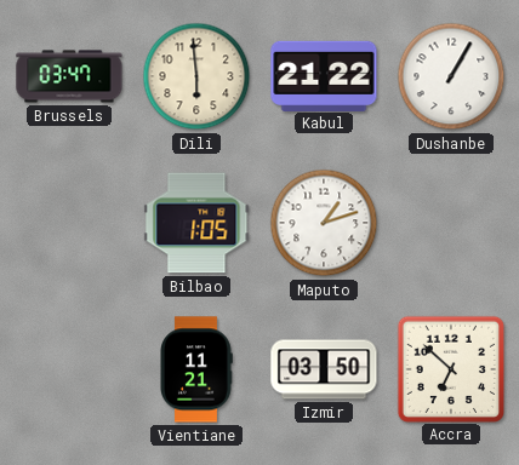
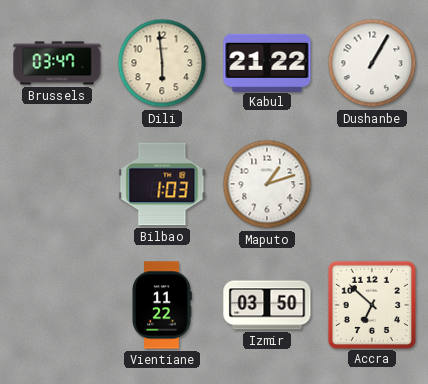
Bilbao: 1:05 -> 1:03 (162, 184)
Vientiane: 11:21 -> 11:22 (162, 305)
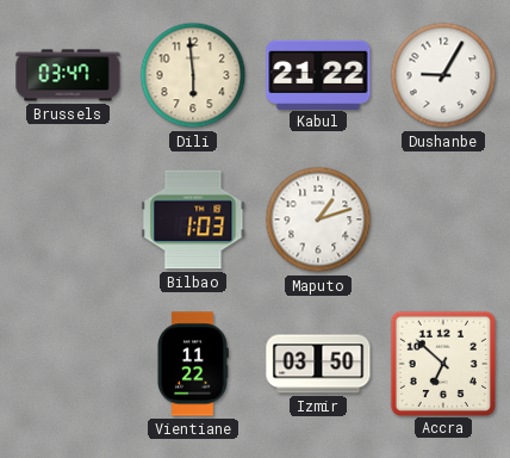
Dushanbe: 1:05 -> 9:05 (443, 75)
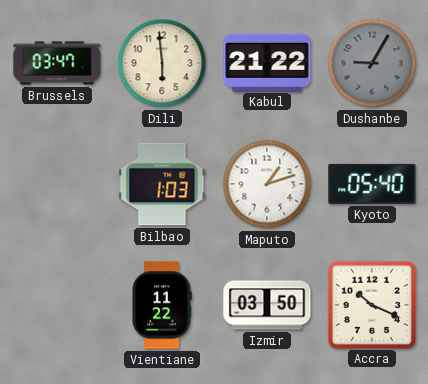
Dushanbe dial: white -> grey (372, 63)
Kyoto: none -> 05:40 (372, 184)
Accra: 6:52 -> 10:19 (371, 304)
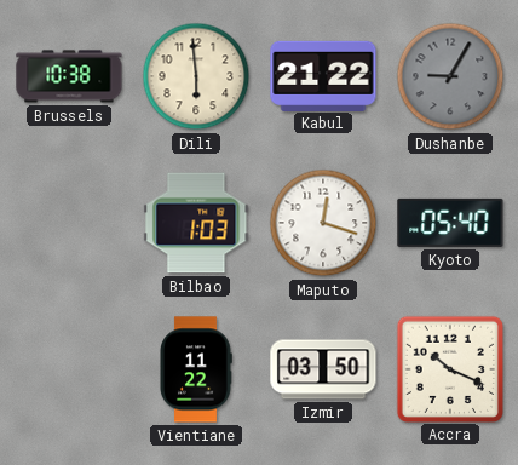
Brussels: 03:47 -> 10:38 (69, 76)
Maputo: 1:12 -> 12:18 (323, 223)
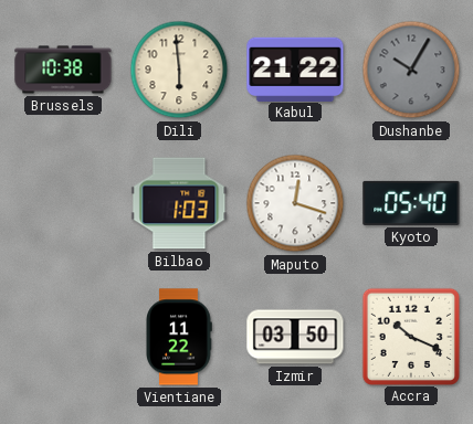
Dushanbe: 9:05 -> 10:05 (411, 70)
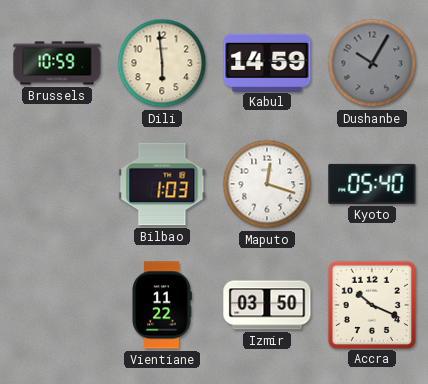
Brussels: 10:38 -> 10:59 (57, 63)
Kabul: 21:22 -> 14:59 (267, 62)
